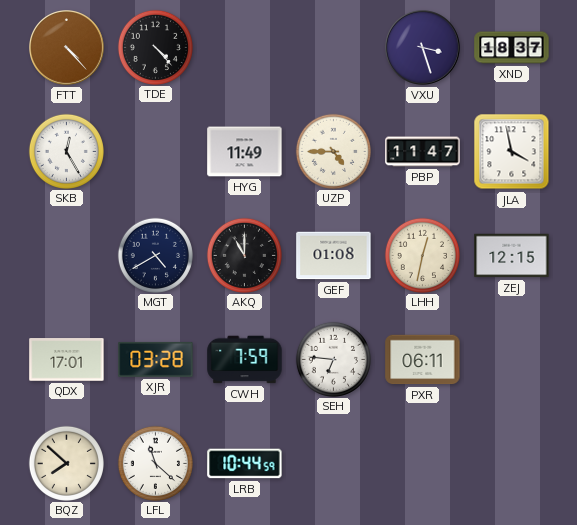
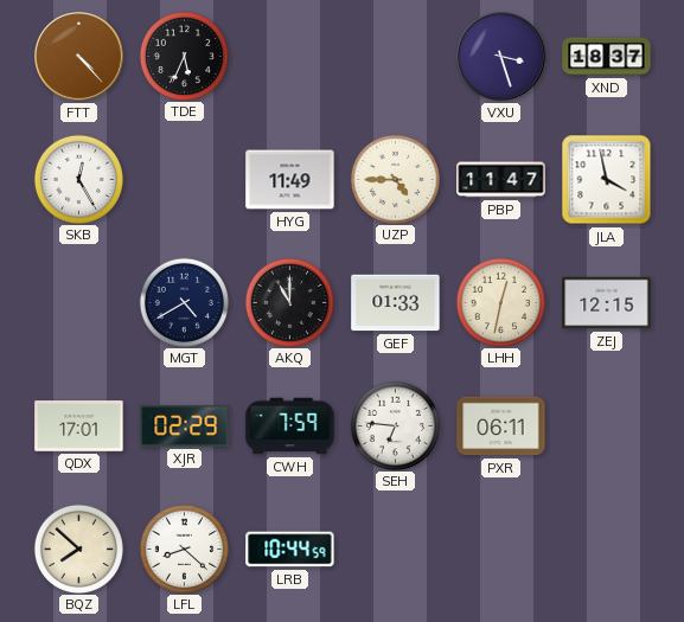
TDE: 4:23 -> 5:34 (184, 56)
GEF: 01:08 -> 01:33 (396, 303)
XJR: 03:28 -> 02:29 (185, 425)
LFL: 11:22 -> 8:22 (184, 549)
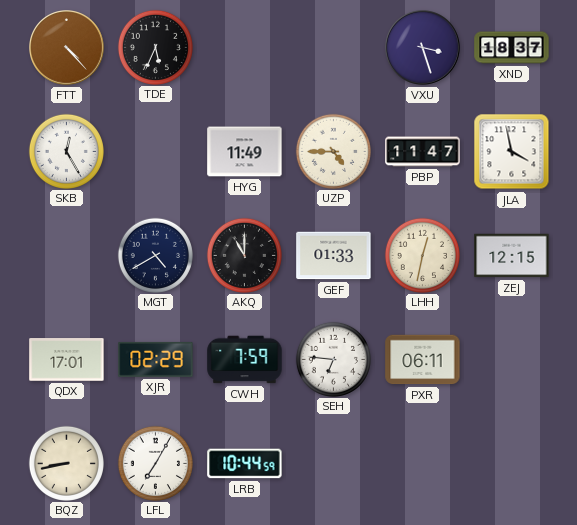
BQZ: 7:52 -> 8:43 (66, 463)
LFL: 8:22 -> 7:05 (155, 463)
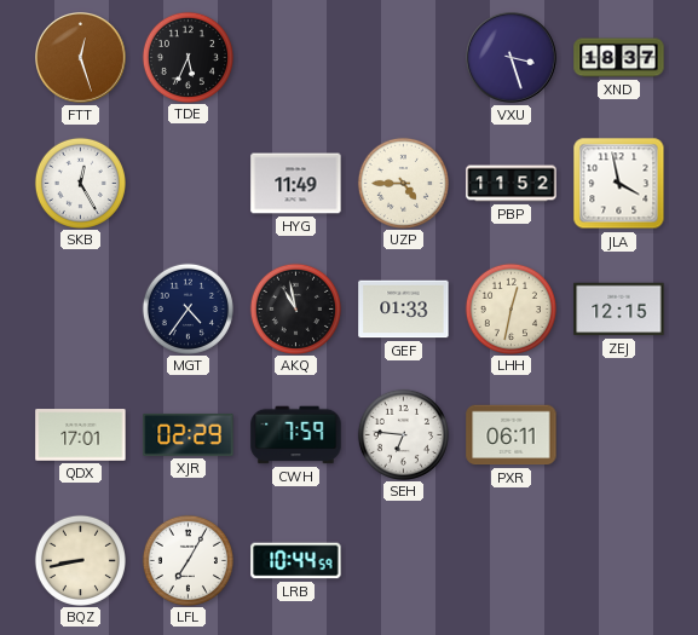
FTT: 4:23 -> 12:27 (81, 58)
PBP: 11:47 -> 11:52 (512, 184)
MGT: 4:40 -> 4:36 (188, 308)
AKQ: 11:00 -> 10:58 (295, 308)
